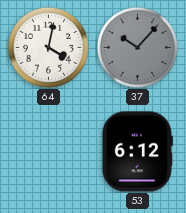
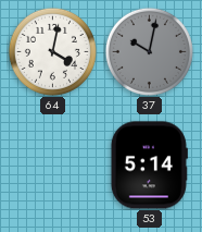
37: 10:07 -> 10:02 (149, 51)
53: 6:12 -> 5:14 (149, 166)
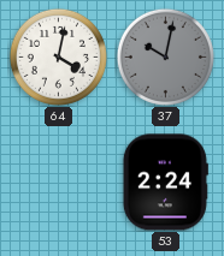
53: 5:14 -> 2:24 (165, 183)
